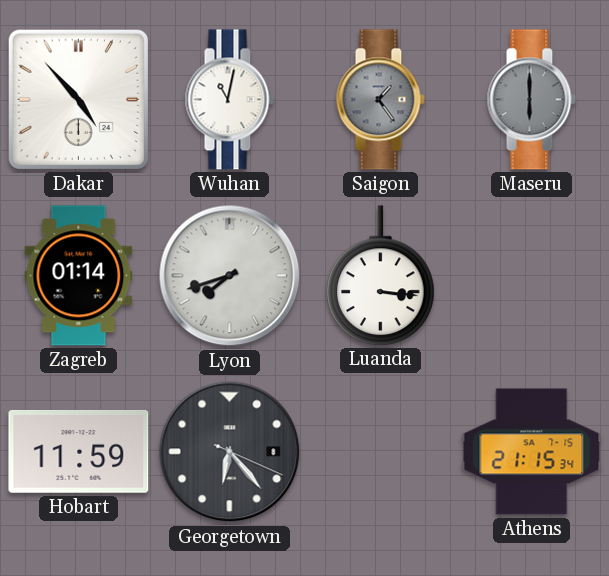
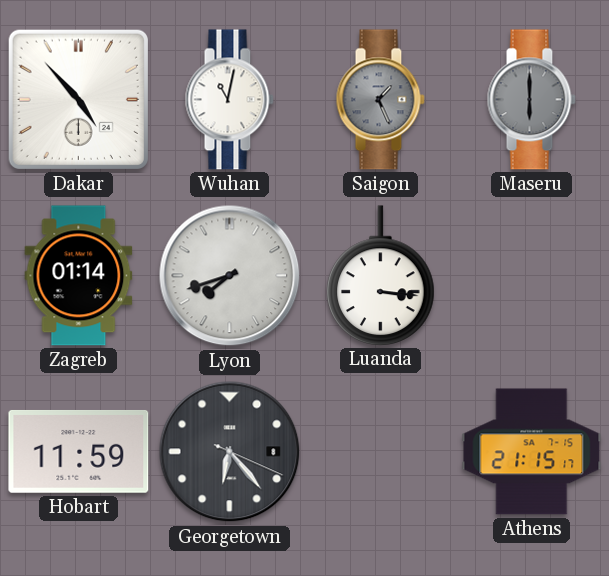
Saigon: 1:24 -> 1:26 (380, 100)
Athens: 21:15:34 -> 21:15:17 (532, 452)
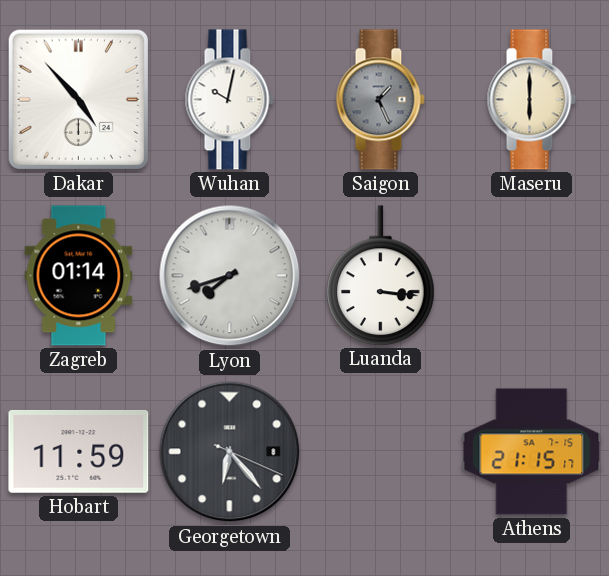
Wuhan: 11:02 -> 10:02 (229, 100)
Maseru dial: grey -> cream (531, 100)
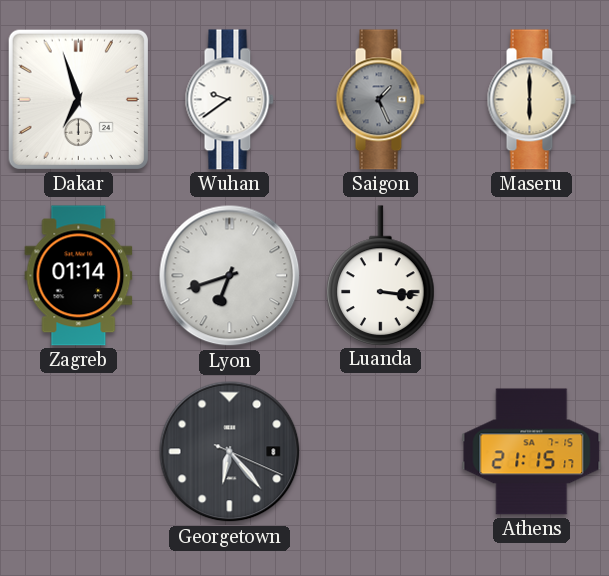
Dakar: 4:53 -> 6:57 (78, 99)
Wuhan: 10:02 -> 9:39 (229, 100)
Lyon: 7:42 -> 6:42 (230, 276)
Hobart: 11:59 -> none (79, 451)
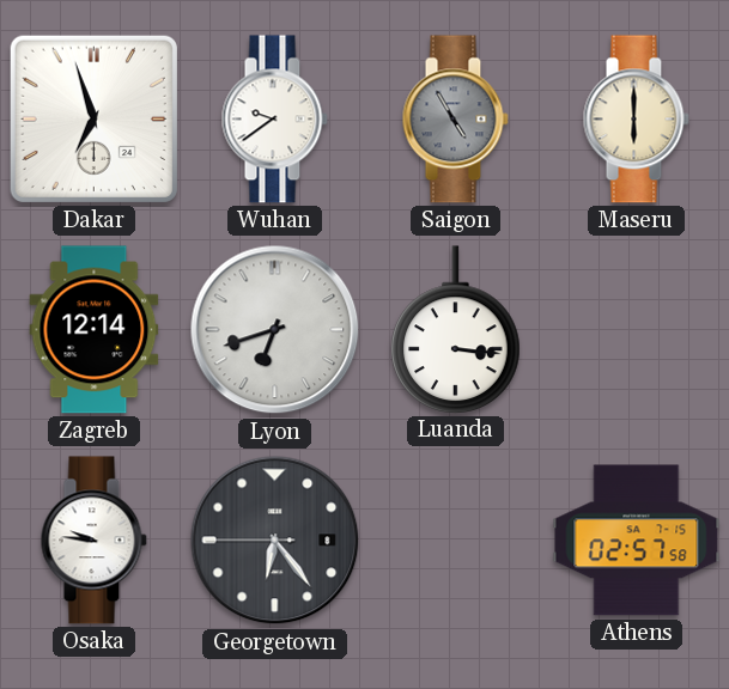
Saigon: 1:26 -> 4:55 (455, 120)
Zagreb: 01:14 -> 12:14 (95, 330)
Osaka: none -> 9:46 (93, 541)
Georgetown: 6:23:19 -> 6:23:45 (275, 541)
Athens: 21:15 -> 02:57 (637, 541)
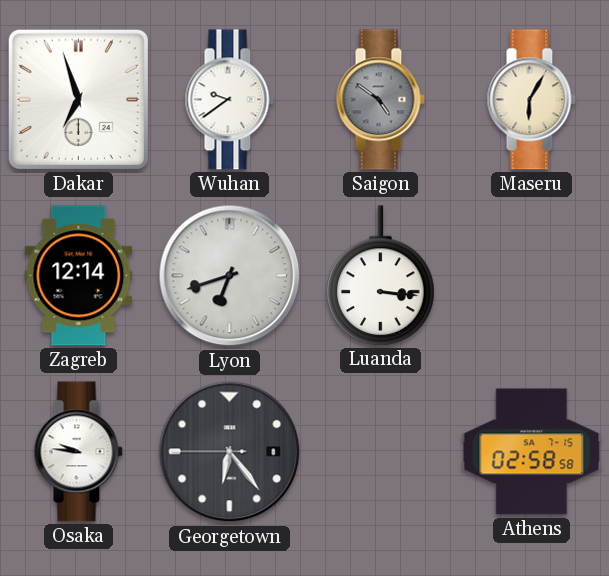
Saigon: 4:55 -> 4:51 (380, 100)
Maseru: 6:00 -> 6:05 (531, 100)
Athens: 02:57 -> 02:58 (532, 452)
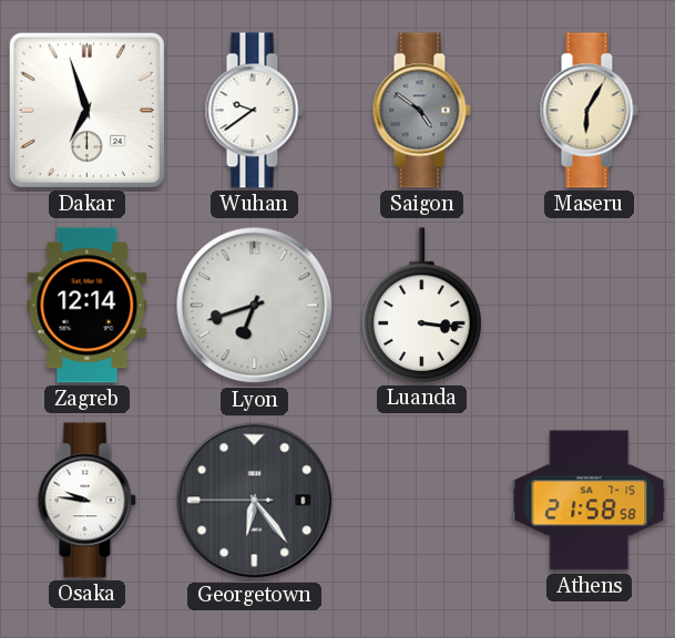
Athens: 02:58 -> 21:58 (590, 501)
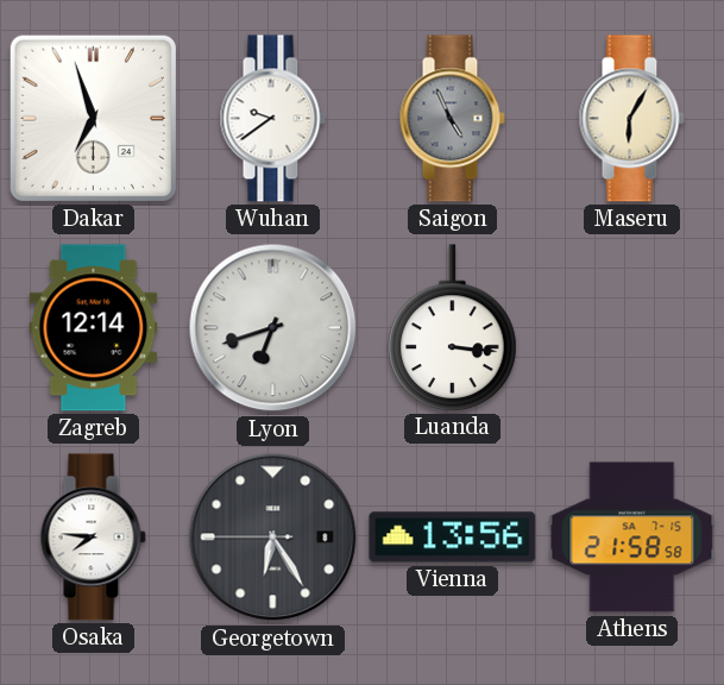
Saigon: 4:51 -> 4:56 (452, 119)
Osaka: 9:46 -> 7:46 (93, 538)
Georgetown: 6:23 -> 6:24 (273, 538)
Vienna: none -> 13:56 (453, 538)
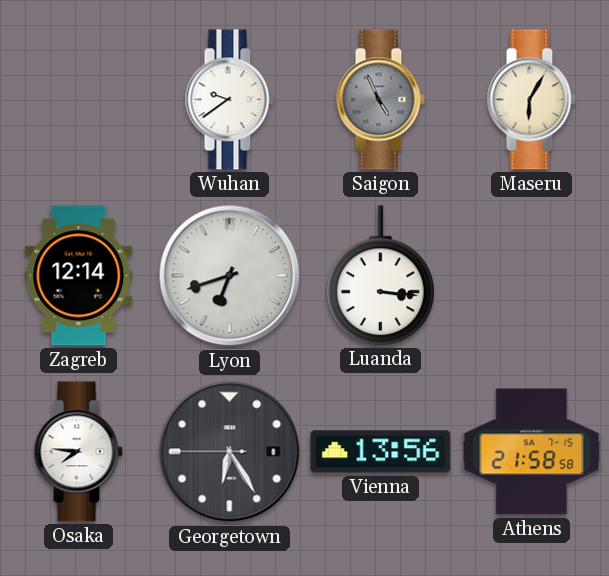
Dakar: 6:57 -> none (93, 118)
